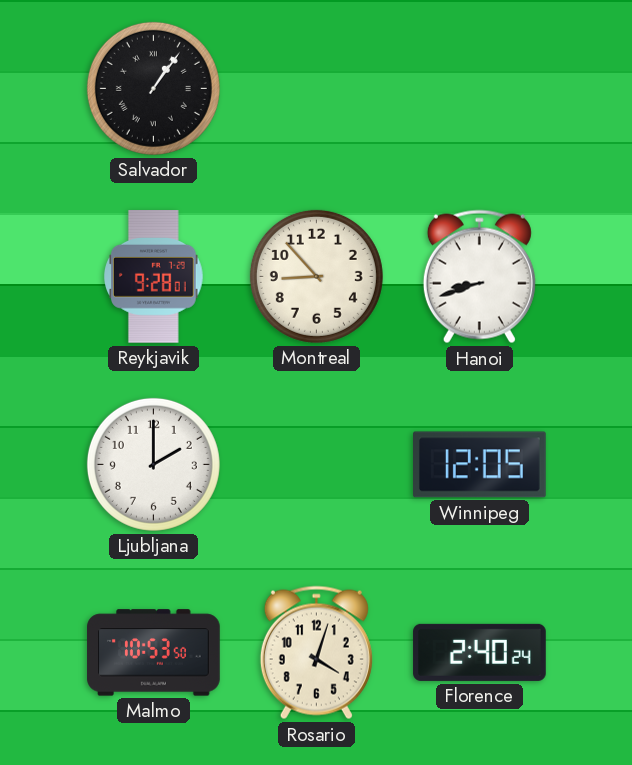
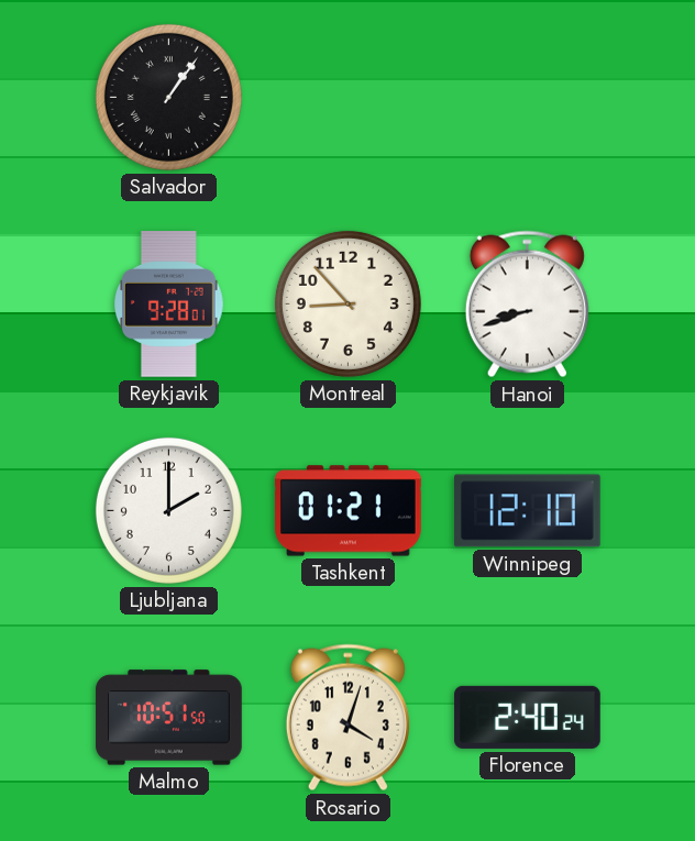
Tashkent: none -> 01:21 (349, 511)
Winnipeg: 12:05 -> 12:10 (528, 511)
Malmo: 10:53 -> 10:51 (169, 718)
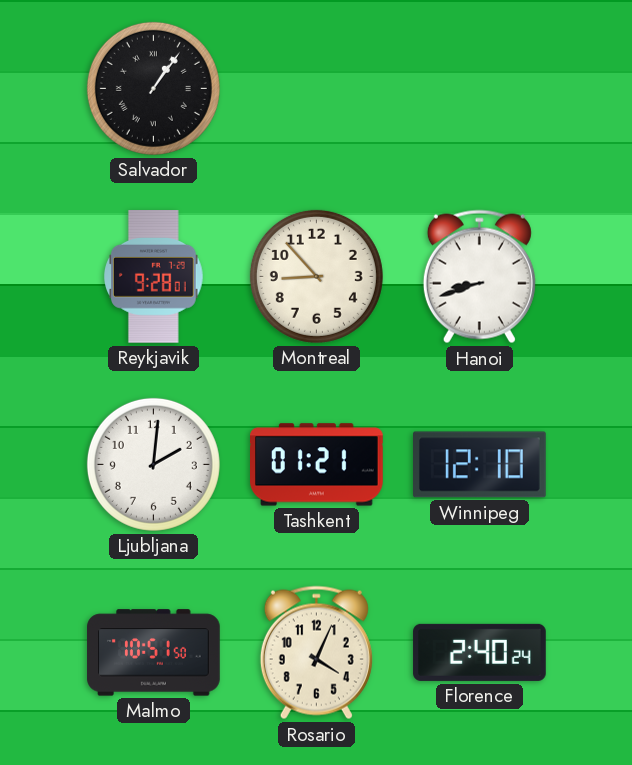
Ljubljana: 2:00 -> 2:01 (153, 464)
Rosario: 4:03 -> 4:04 (316, 653)
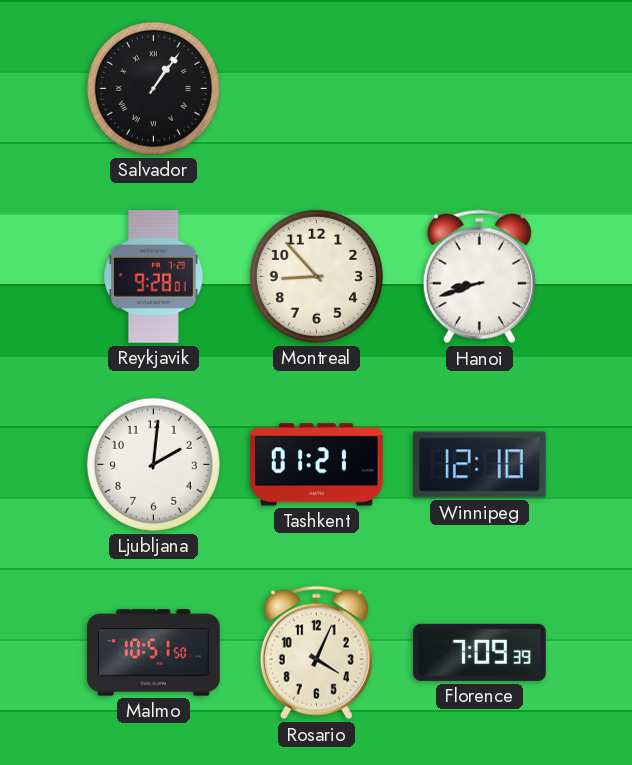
Florence: 2:40 -> 7:09 (480, 652)
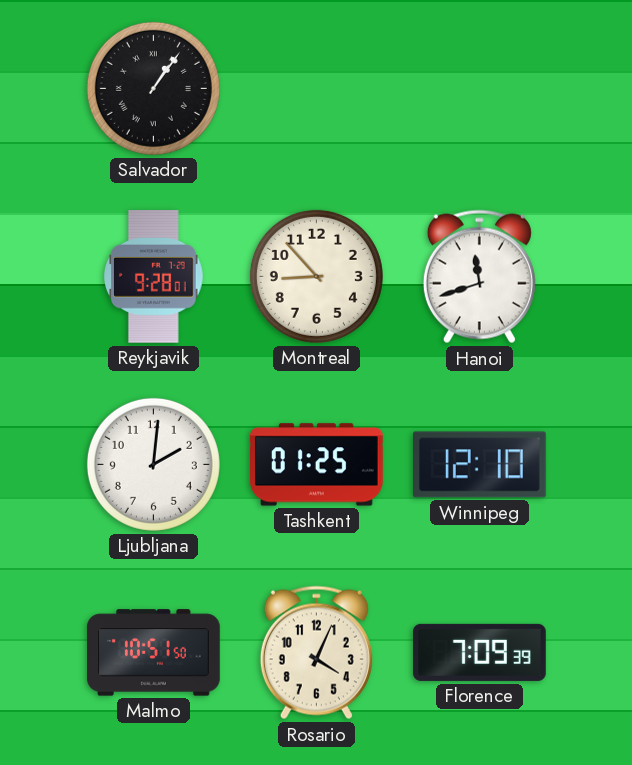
Hanoi: 8:42 -> 11:42 (479, 277)
Tashkent: 01:21 -> 01:25 (317, 465)
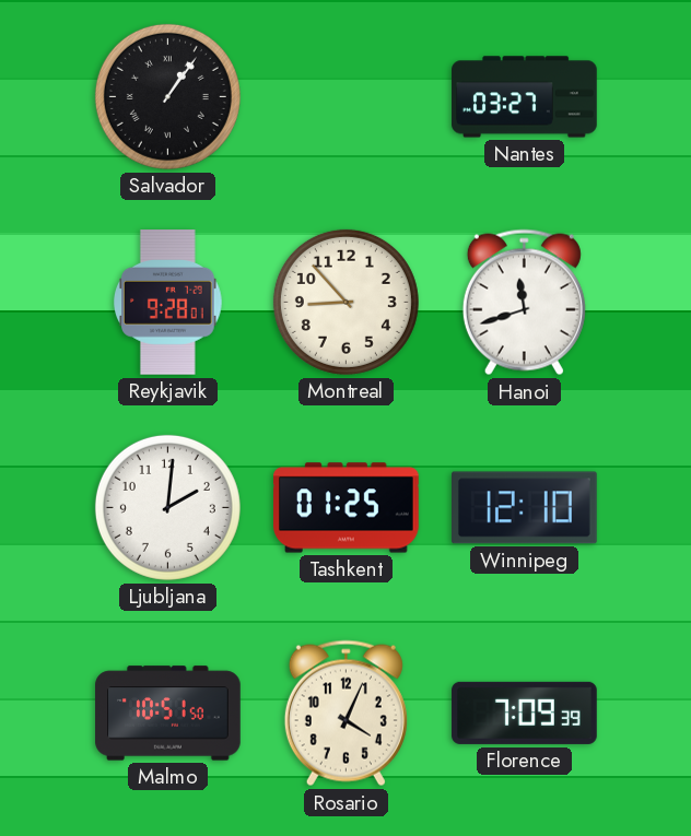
Nantes: none -> 03:27 (525, 97)
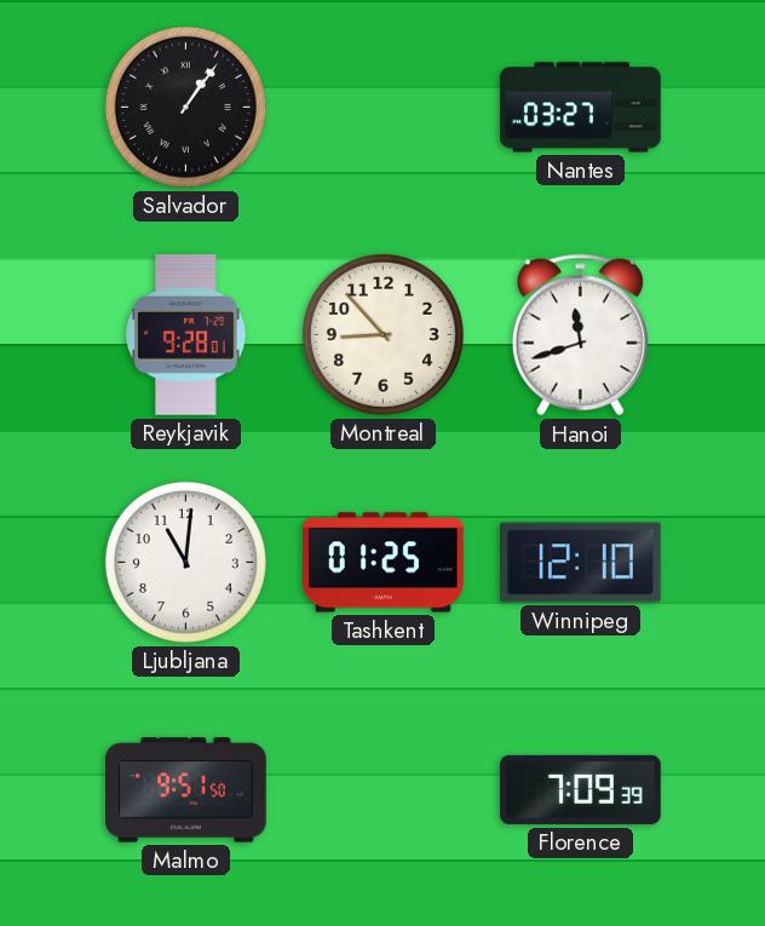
Ljubljana: 2:01 -> 11:01 (185, 562)
Malmo: 10:51 -> 9:51 (186, 790)
Rosario: 4:04 -> none (345, 714)
